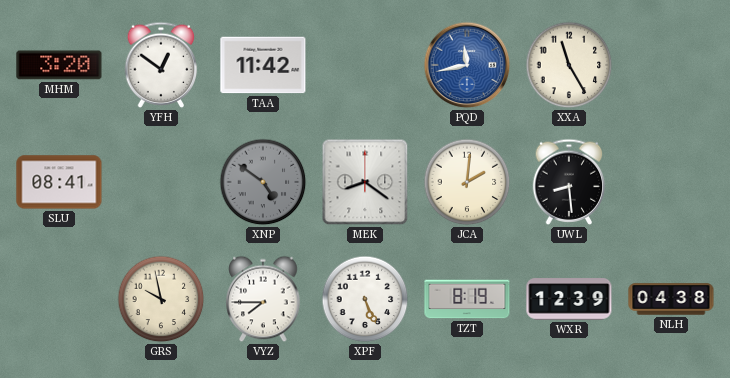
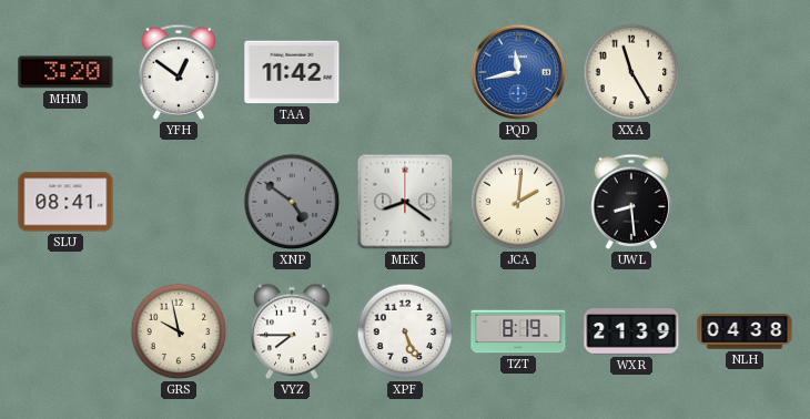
WXR: 12:39 -> 21:39 (631, 331)
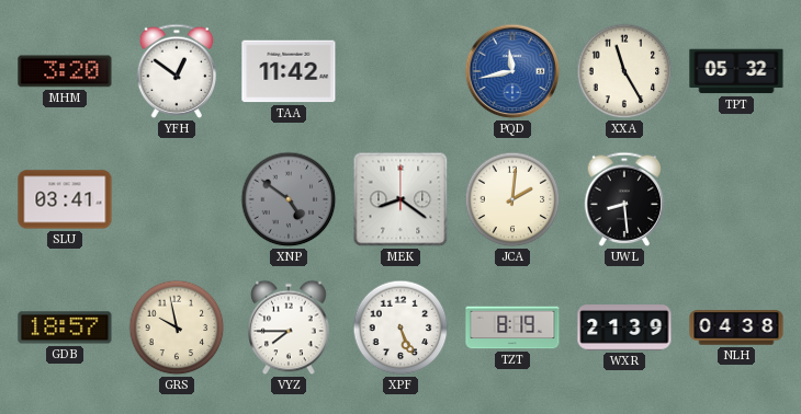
TPT: none -> 05:32 (736, 71)
SLU: 08:41 -> 03:41 (65, 199)
GDB: none -> 18:57 (65, 327)
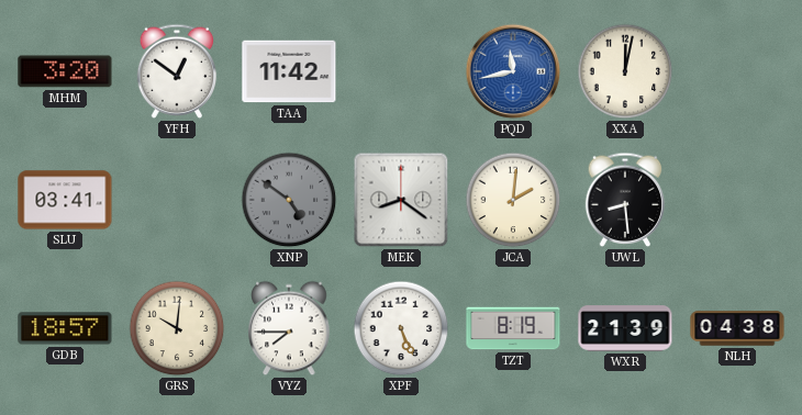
XXA: 11:25 -> 12:02 (625, 71)
TPT: 05:32 -> none (736, 71)
GRS: 9:58 -> 10:01 (177, 328)
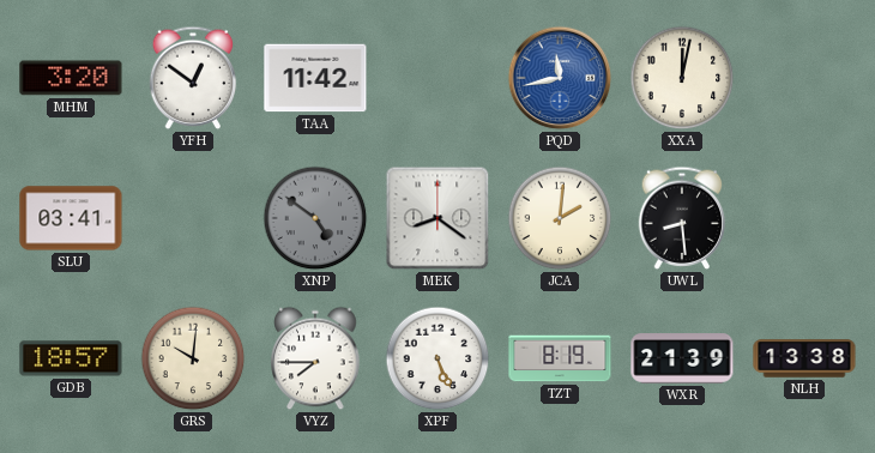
NLH: 04:38 -> 13:38 (804, 358)
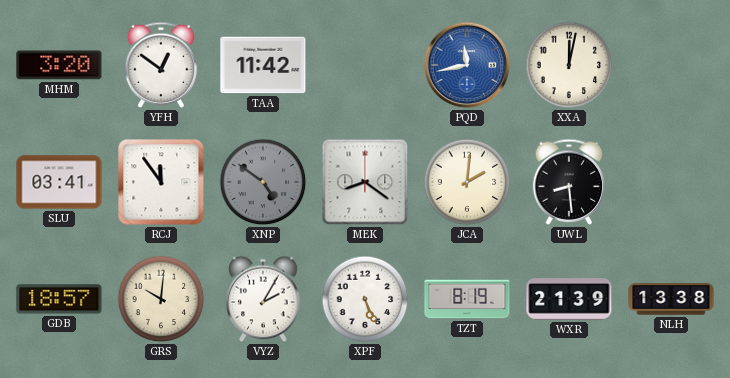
RCJ: none -> 11:54 (161, 182)
VYZ: 7:45 -> 2:05 (263, 299)
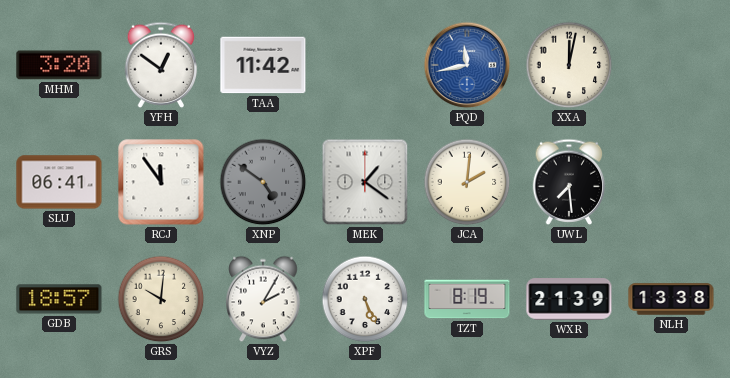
SLU: 03:41 -> 06:41 (59, 182)
MEK: 8:21 -> 1:21 (365, 182)
UWL: 8:29 -> 7:29 (569, 182)
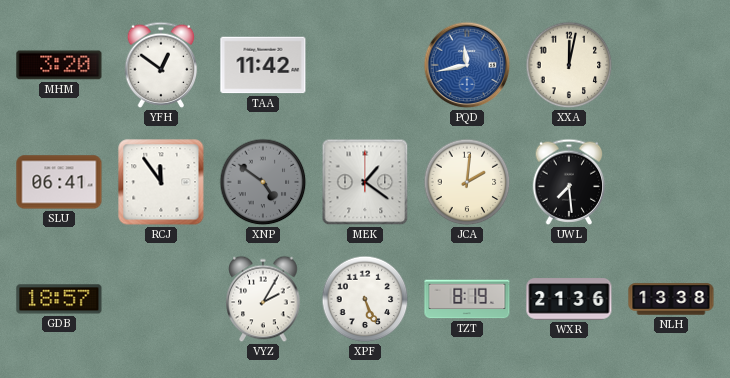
GRS: 10:01 -> none (161, 299)
WXR: 21:39 -> 21:36 (569, 299)
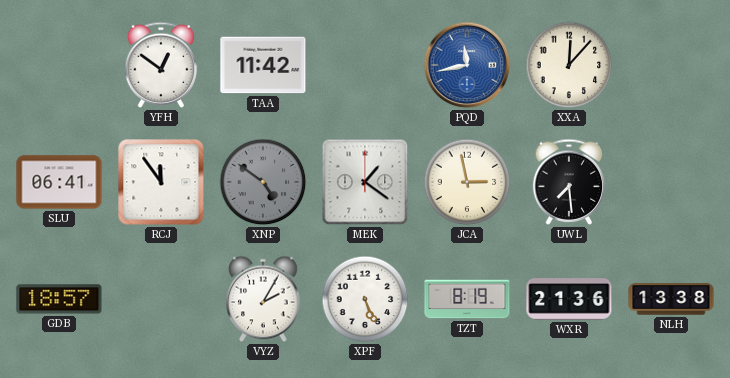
MHM: 3:20 -> none (59, 65)
XXA: 12:02 -> 12:07 (569, 65)
JCA: 2:01 -> 2:58 (467, 182)
